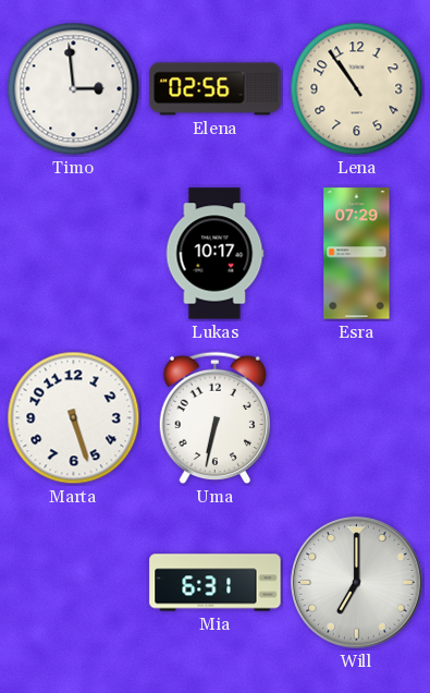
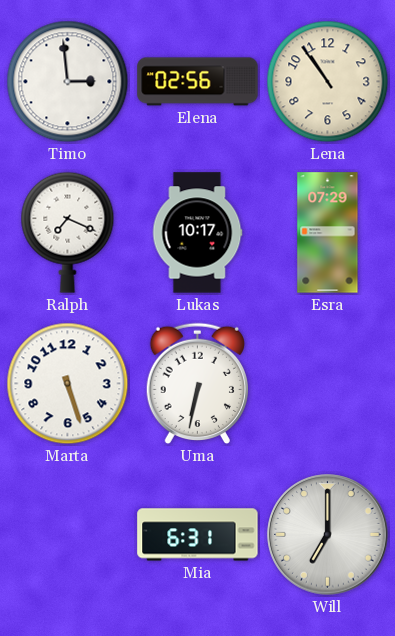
Ralph: none -> 7:19 (68, 232)
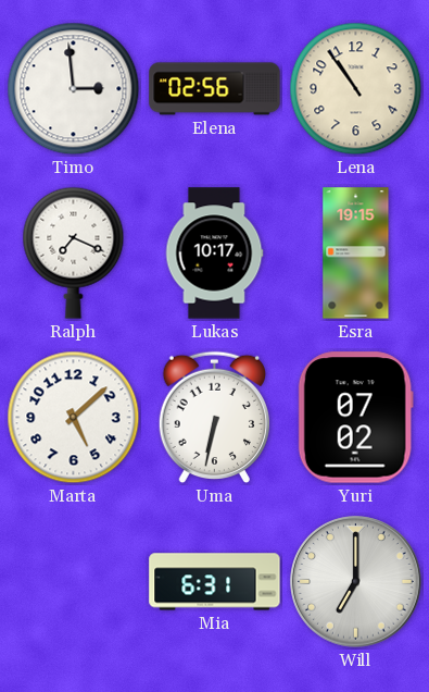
Esra: 07:29 -> 19:15 (356, 254)
Marta: 5:27 -> 5:08 (74, 418)
Yuri: none -> 07:02 (355, 418)
